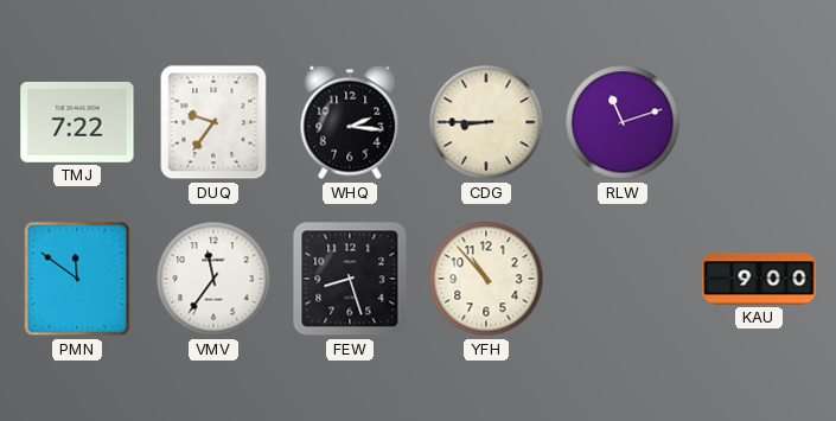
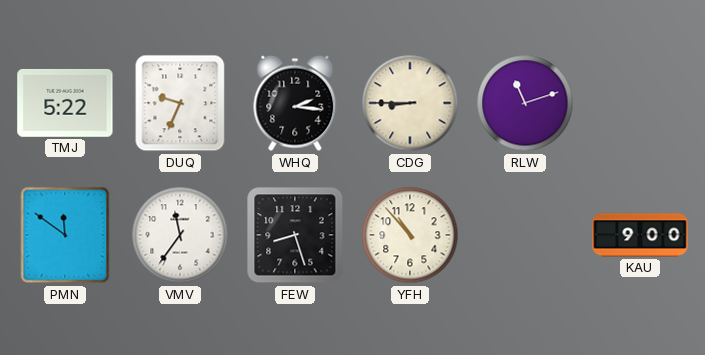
TMJ: 7:22 -> 5:22 (65, 103)
DUQ: 9:36 -> 9:34 (180, 103)
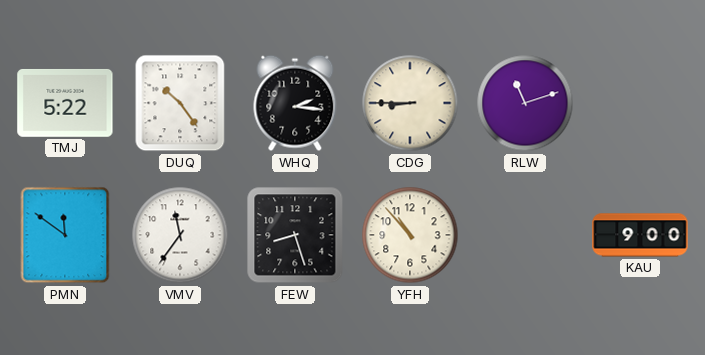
DUQ: 9:34 -> 10:24 (180, 103)
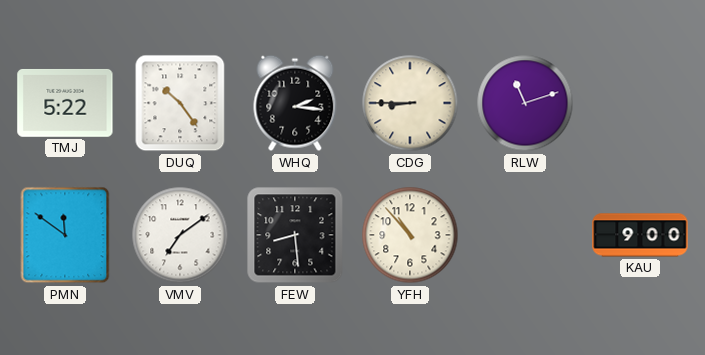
VMV: 11:36 -> 7:09 (180, 235)
FEW: 8:27 -> 8:29 (295, 235)
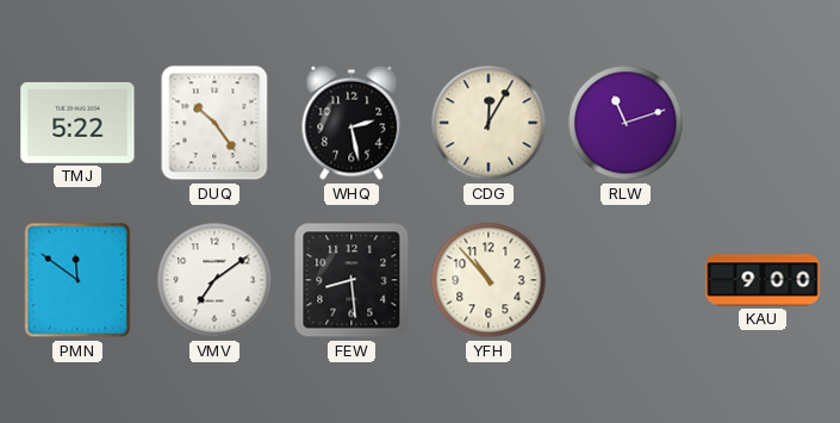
WHQ: 2:16 -> 2:28 (351, 123)
CDG: 8:45 -> 12:05 (489, 123)
